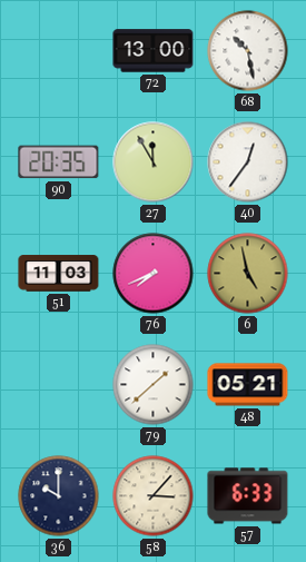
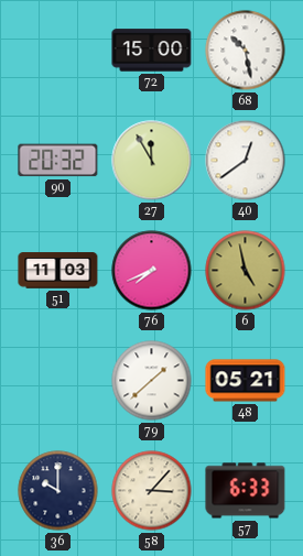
72: 13:00 -> 15:00 (152, 51)
90: 20:35 -> 20:32 (58, 161)
40: 12:36 -> 12:39 (246, 161)
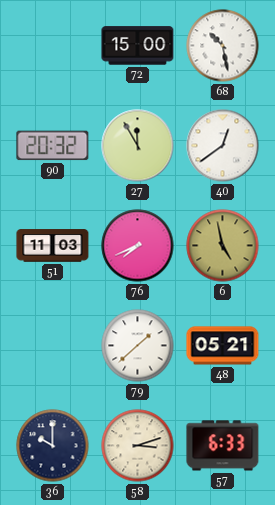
58: 3:07 -> 3:12 (138, 446)
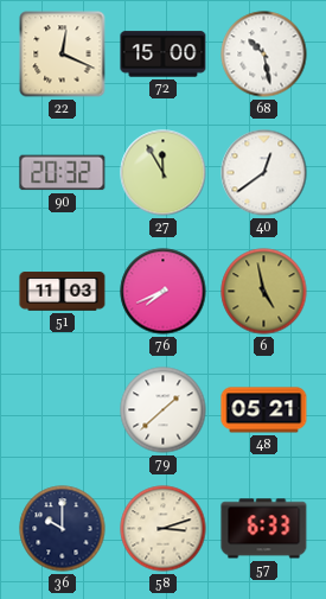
22: none -> 12:19 (63, 55)
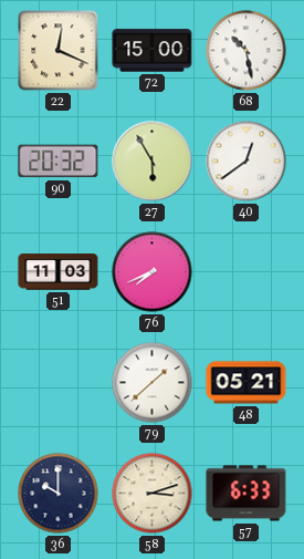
27: 11:55 -> 5:55 (153, 162)
6: 4:58 -> none (264, 292)
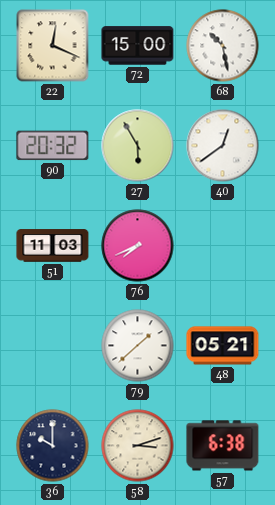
57: 6:33 -> 6:38 (223, 446)
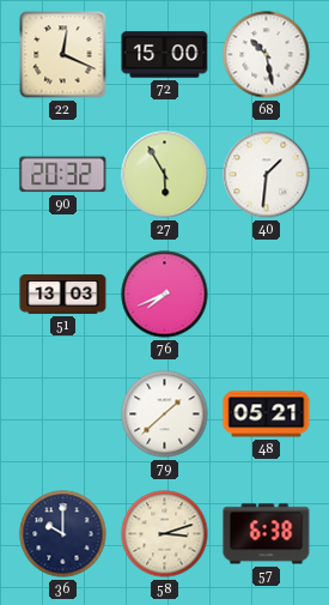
40: 12:39 -> 1:31 (267, 175)
51: 11:03 -> 13:03 (63, 295)
